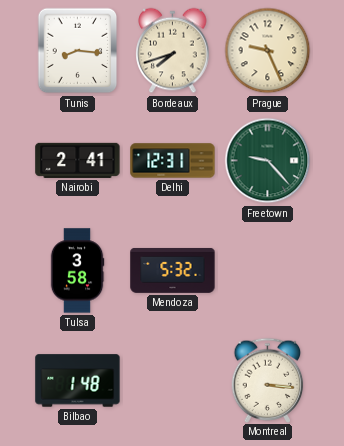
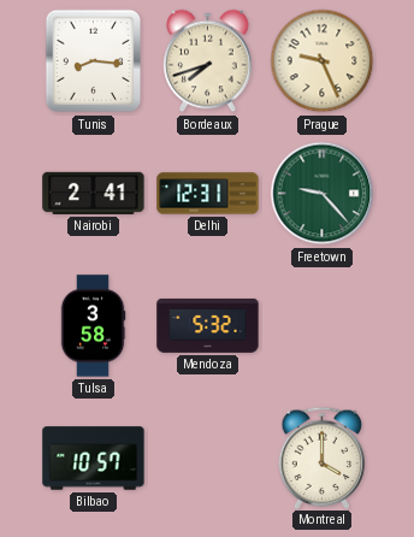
Bilbao: 1:48 -> 10:57 (94, 459)
Montreal: 3:16 -> 4:00 (323, 458)
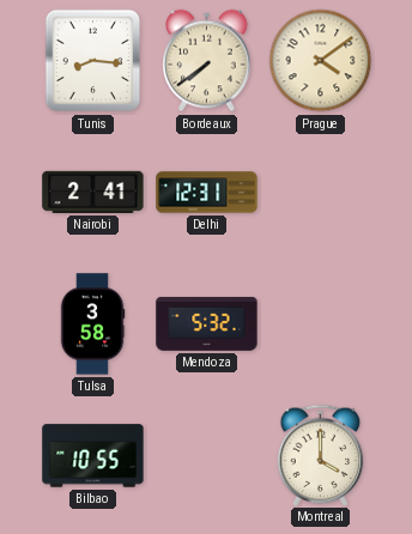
Bordeaux: 7:42 -> 7:39 (207, 61)
Prague: 9:26 -> 4:09 (321, 61)
Freetown: 9:23 -> none (323, 194)
Bilbao: 10:57 -> 10:55 (93, 456)
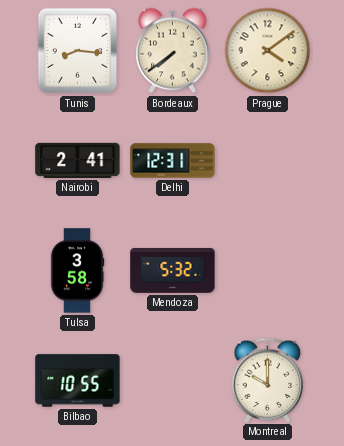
Montreal: 4:00 -> 10:00 (268, 380)
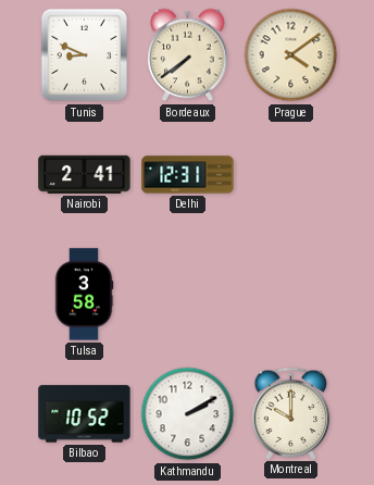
Tunis: 8:16 -> 8:49 (85, 55)
Mendoza: 5:32 -> none (173, 270)
Bilbao: 10:55 -> 10:52 (85, 414)
Kathmandu: none -> 2:10 (188, 414)
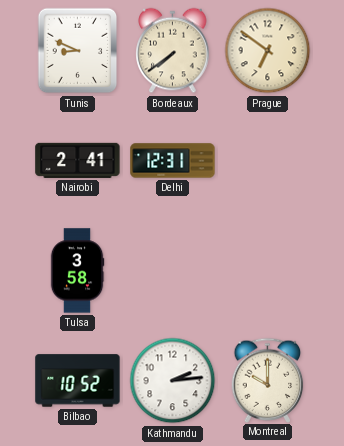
Prague: 4:09 -> 6:51 (268, 51)
Kathmandu: 2:10 -> 2:14 (173, 381)
